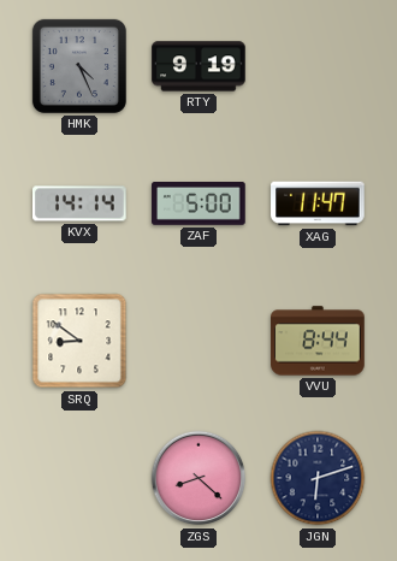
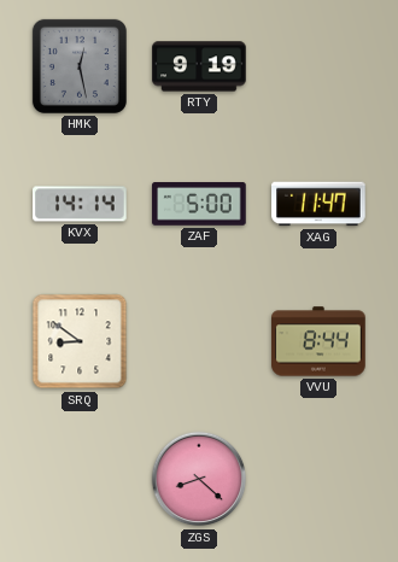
HMK: 4:26 -> 12:28 (80, 66)
JGN: 6:12 -> none (318, 478)
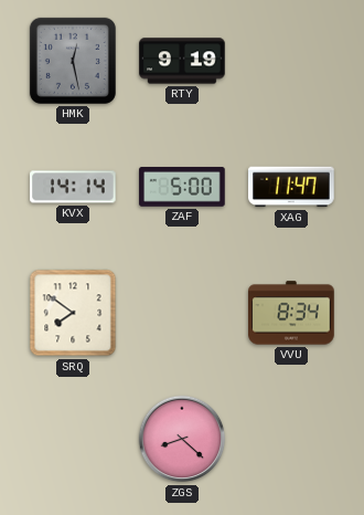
SRQ: 8:51 -> 7:51 (73, 313)
VVU: 8:44 -> 8:34 (291, 313)
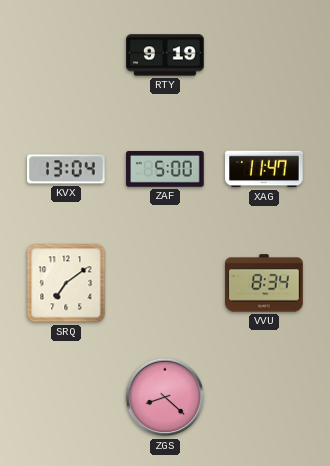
HMK: 12:28 -> none (73, 61)
KVX: 14:14 -> 13:04 (66, 169)
SRQ: 7:51 -> 7:09 (66, 283)
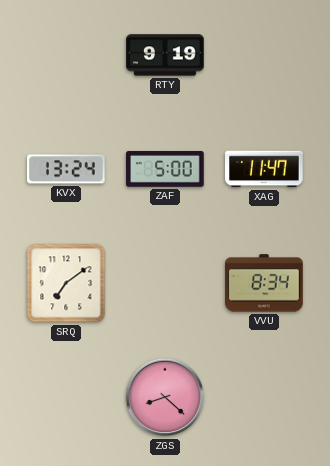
KVX: 13:04 -> 13:24 (66, 169)
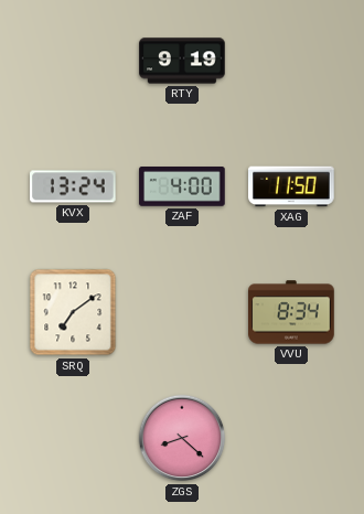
ZAF: 5:00 -> 4:00 (182, 188)
XAG: 11:47 -> 11:50 (291, 186)
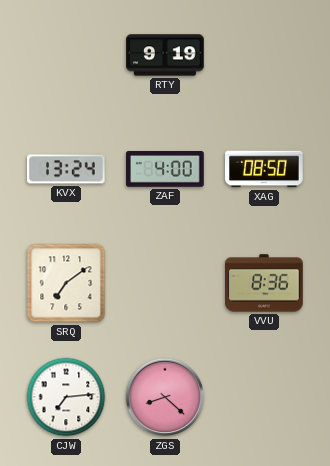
XAG: 11:50 -> 08:50 (264, 169)
VVU: 8:34 -> 8:36 (264, 283)
CJW: none -> 7:14 (66, 397)
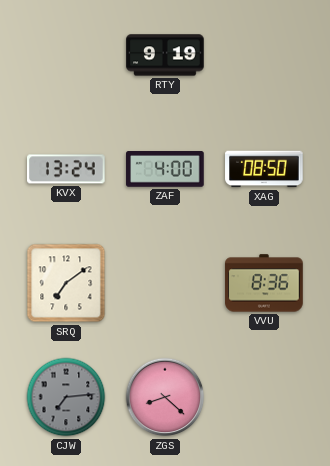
CJW dial: white -> grey (66, 397)
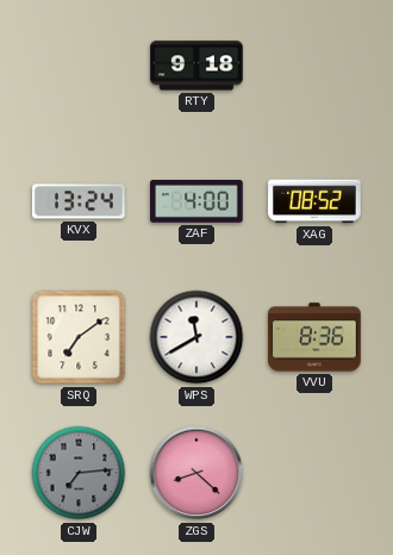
RTY: 9:19 -> 9:18 (196, 66)
XAG: 08:50 -> 08:52 (314, 201)
WPS: none -> 11:40 (196, 337)
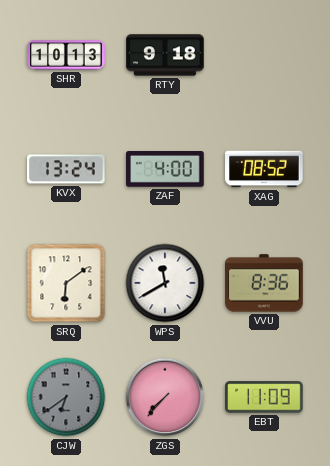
SHR: none -> 10:13 (66, 55)
SRQ: 7:09 -> 6:09 (66, 283)
CJW: 7:14 -> 6:39 (66, 397)
ZGS: 8:22 -> 7:37 (165, 397)
EBT: none -> 11:09 (264, 397)
